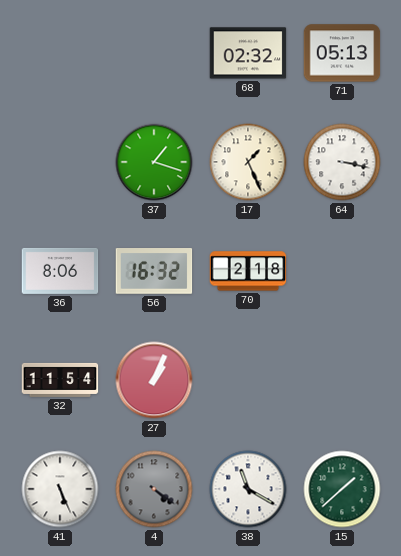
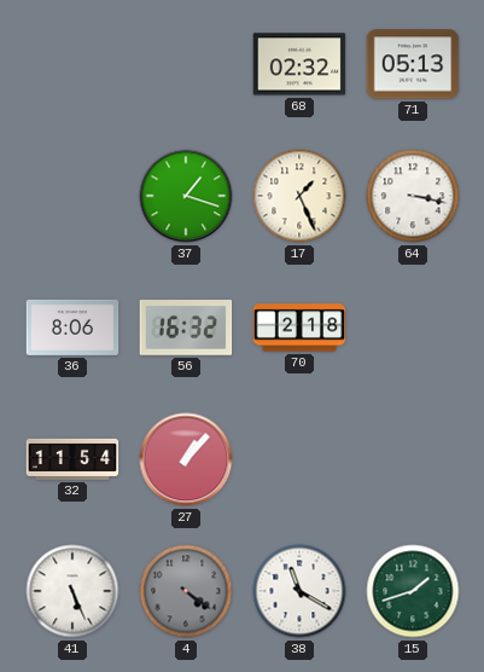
27: 1:04 -> 1:07 (186, 459)
15: 1:38 -> 1:42 (413, 591)
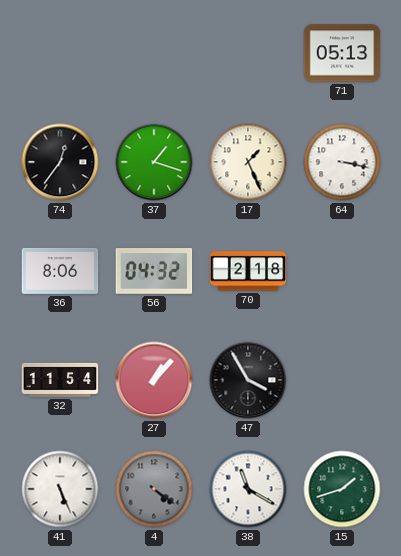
68: 02:32 -> none (299, 64)
74: none -> 12:36 (60, 162)
56: 16:32 -> 04:32 (154, 272)
47: none -> 3:55 (248, 380)
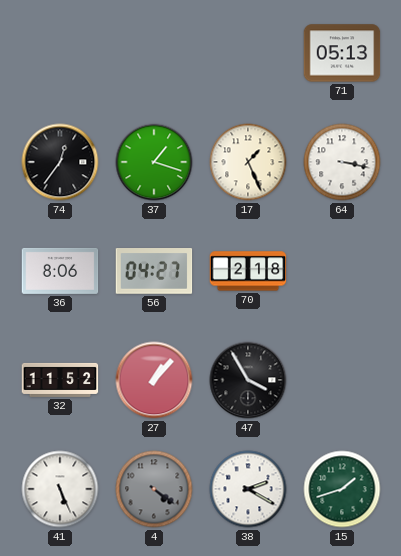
56: 04:32 -> 04:27 (154, 272)
32: 11:54 -> 11:52 (60, 380)
38: 11:20 -> 2:20 (248, 489)
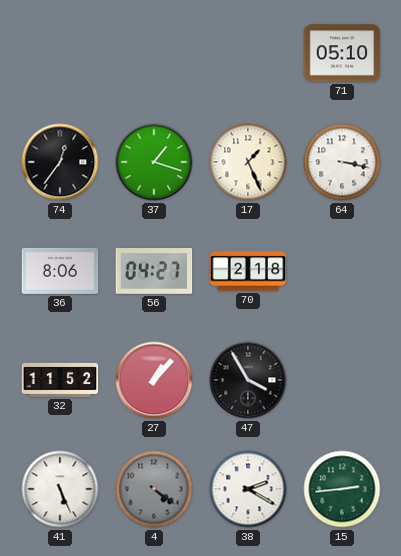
71: 05:13 -> 05:10 (342, 53)
15: 1:42 -> 2:44 (342, 489)
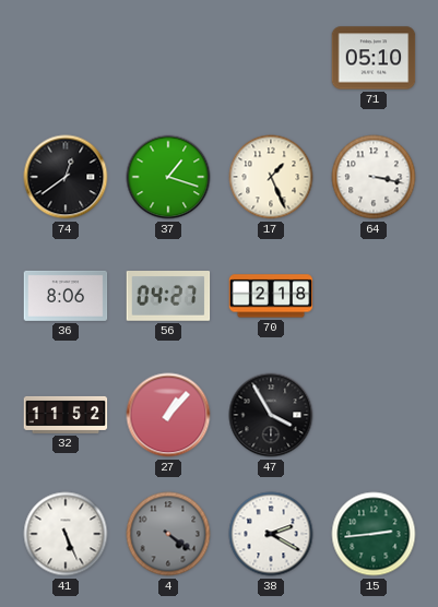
74: 12:36 -> 12:39 (66, 177)
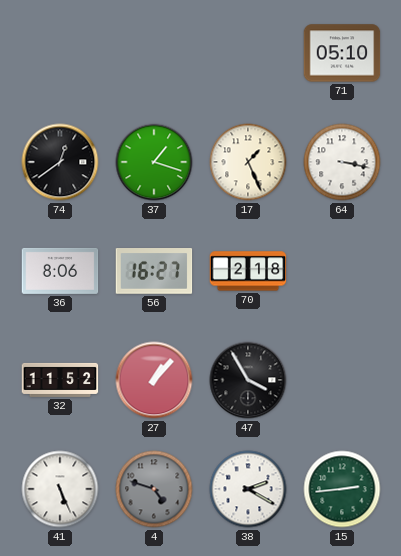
56: 04:27 -> 16:27 (154, 272)
4: 4:21 -> 4:48 (154, 489)
